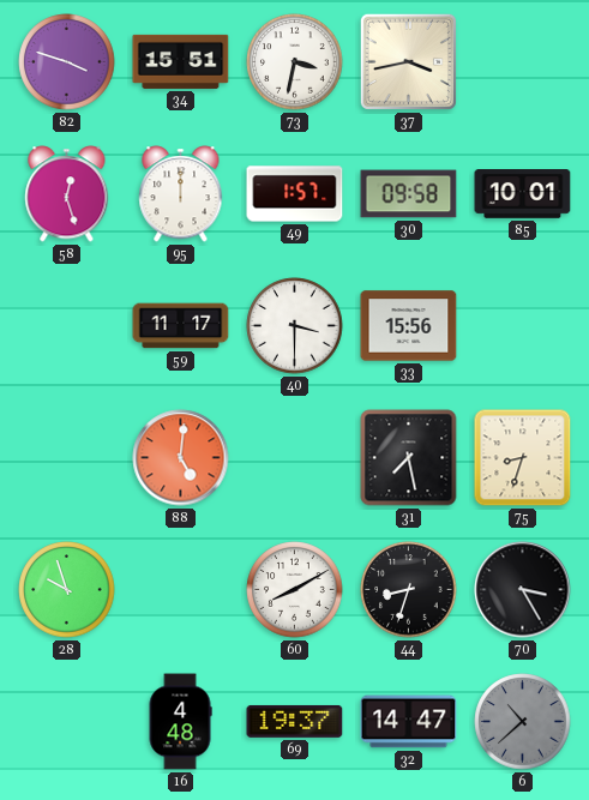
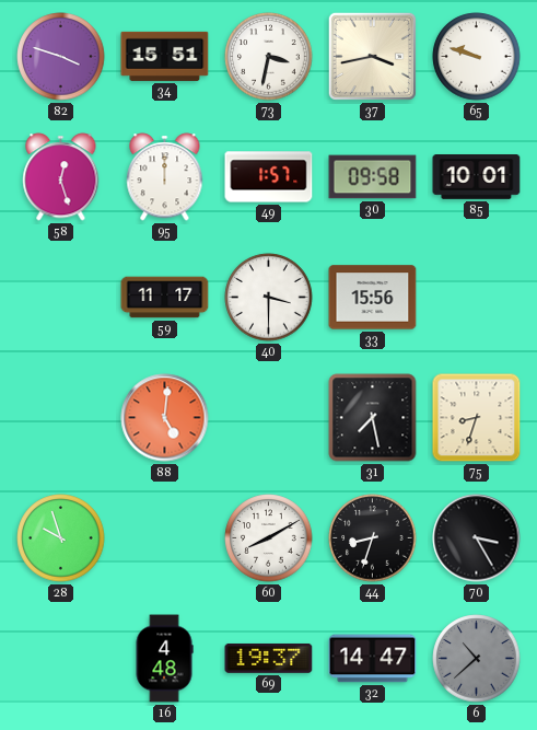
65: none -> 9:48 (477, 57)
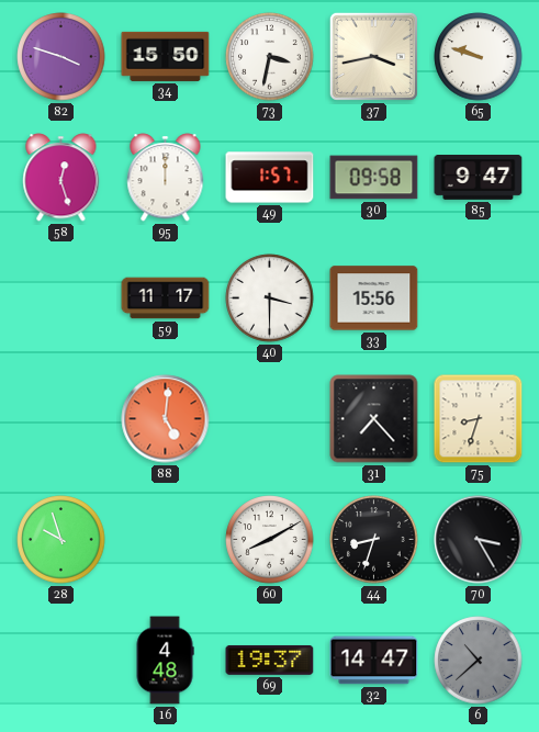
34: 15:51 -> 15:50 (166, 56)
85: 10:01 -> 9:47 (479, 178)
31: 7:28 -> 7:23 (374, 419)
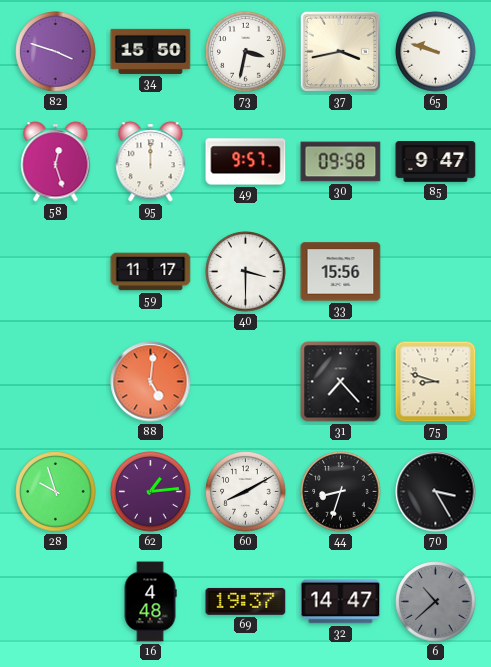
49: 1:57 -> 9:57 (246, 162)
75: 8:33 -> 8:48 (436, 382)
62: none -> 1:14 (151, 492)
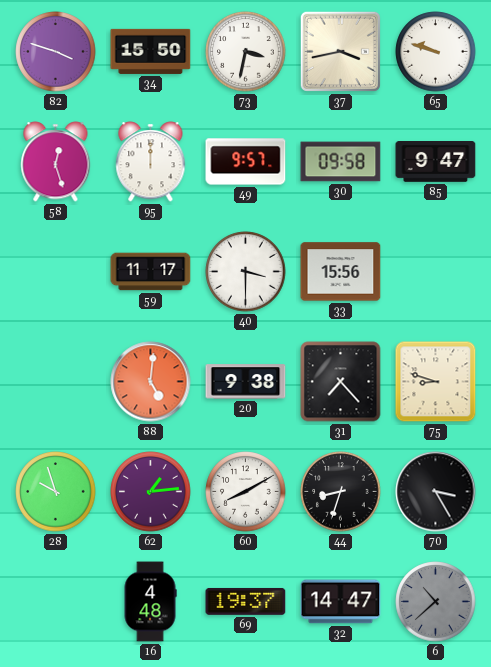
20: none -> 9:38 (246, 382)
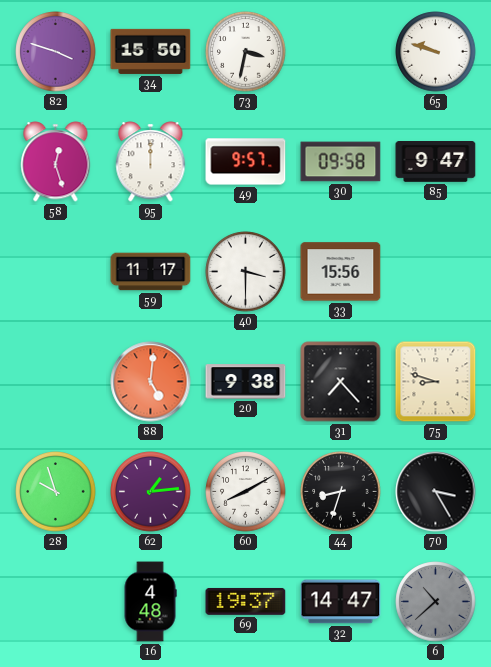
37: 3:43 -> none (340, 51)
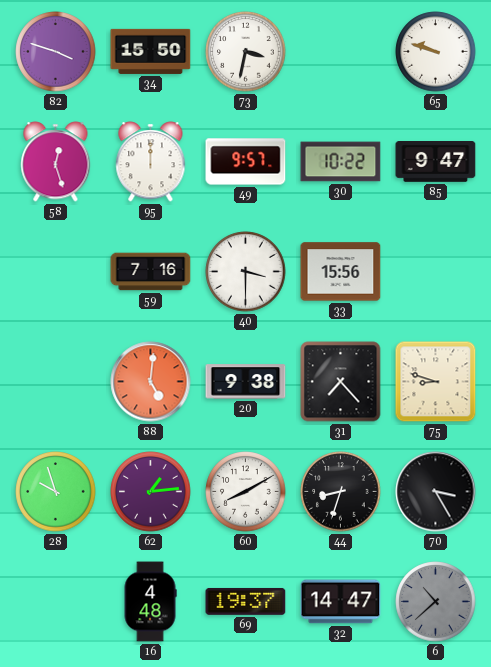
30: 09:58 -> 10:22 (341, 162)
59: 11:17 -> 7:16 (151, 272)
